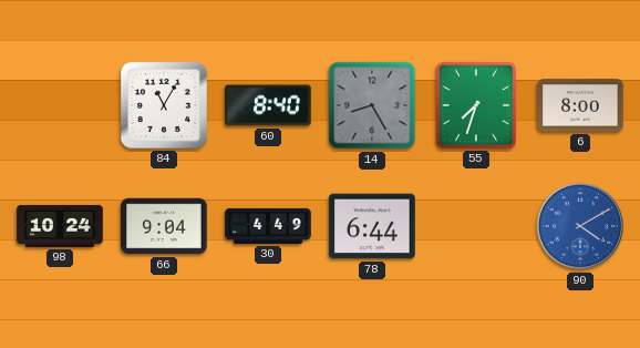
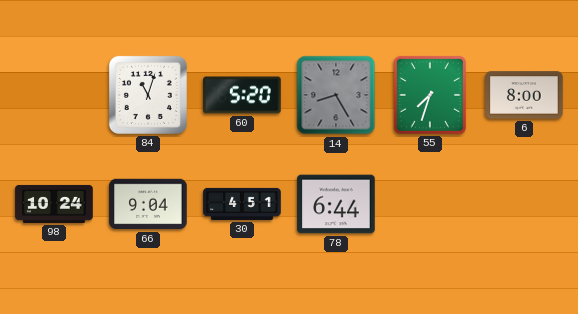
84: 11:05 -> 11:03 (148, 95)
60: 8:40 -> 5:20 (242, 95)
30: 4:49 -> 4:51 (242, 204)
90: 4:10 -> none (580, 226)
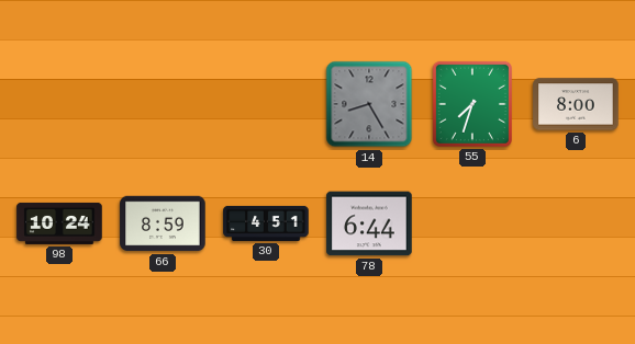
84: 11:03 -> none (148, 95)
60: 5:20 -> none (242, 95)
66: 9:04 -> 8:59 (163, 223)
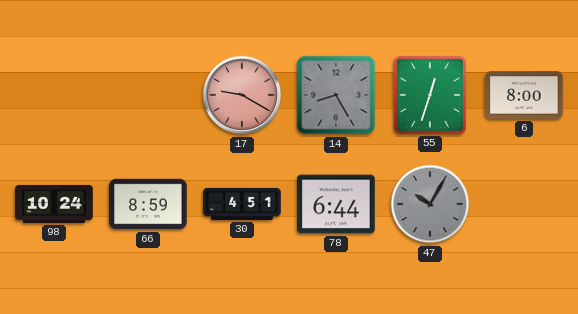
17: none -> 9:20 (242, 95)
55: 7:33 -> 12:33 (430, 95)
47: none -> 10:05 (430, 204)
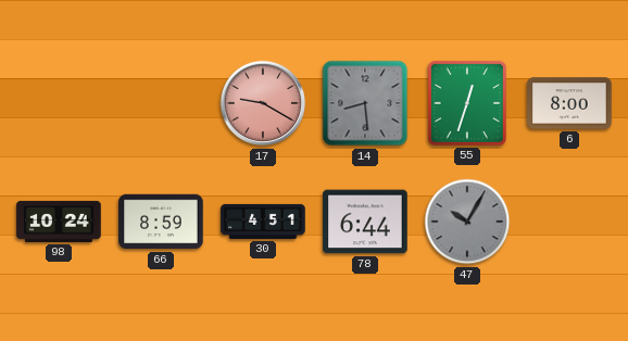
14: 8:25 -> 8:29 (365, 103)
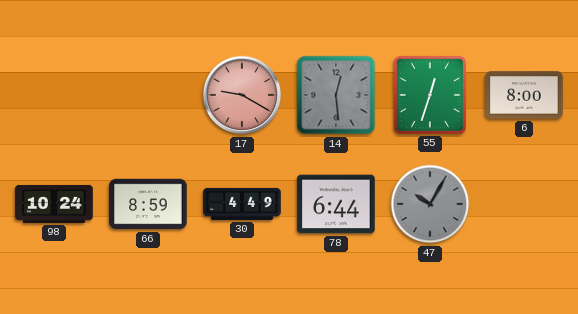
14: 8:29 -> 12:29 (336, 95)
30: 4:51 -> 4:49 (242, 204)
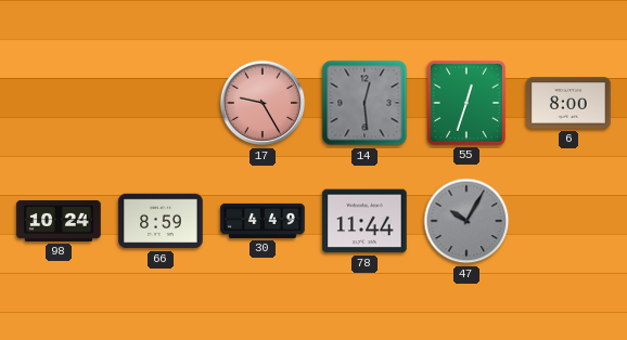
17: 9:20 -> 9:25 (263, 103)
78: 6:44 -> 11:44 (364, 221)
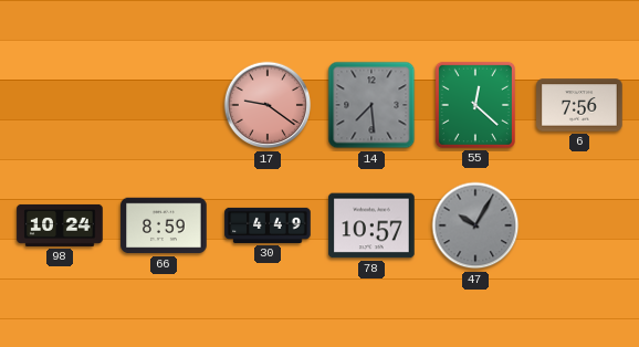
17: 9:25 -> 9:21 (268, 105)
14: 12:29 -> 7:29 (371, 105)
55: 12:33 -> 12:22 (475, 105)
6: 8:00 -> 7:56 (579, 105)
78: 11:44 -> 10:57 (371, 225)
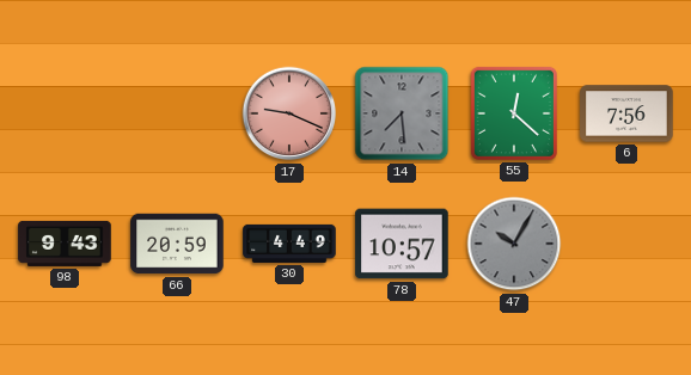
17: 9:21 -> 9:19 (289, 113)
98: 10:24 -> 9:43 (65, 244)
66: 8:59 -> 20:59 (177, 244)
